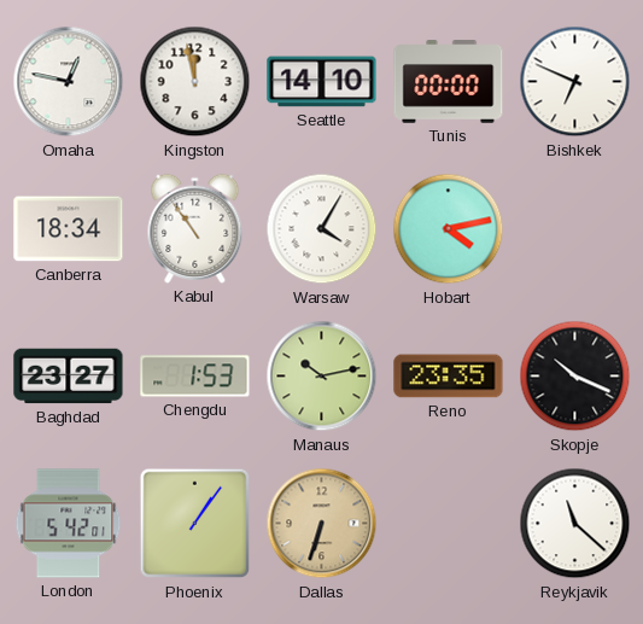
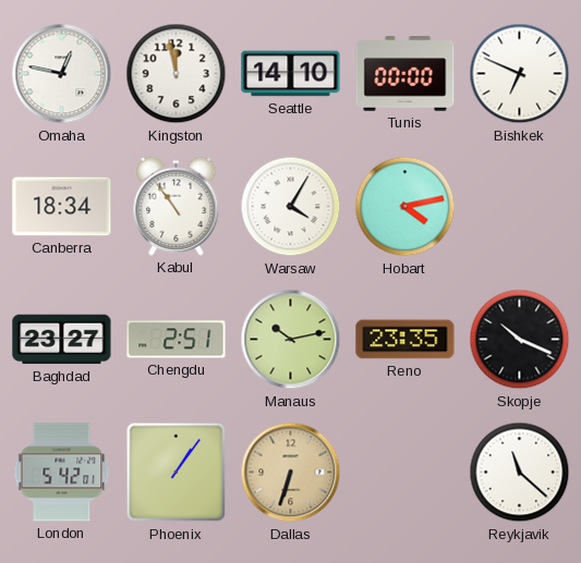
Chengdu: 1:53 -> 2:51 (177, 340)
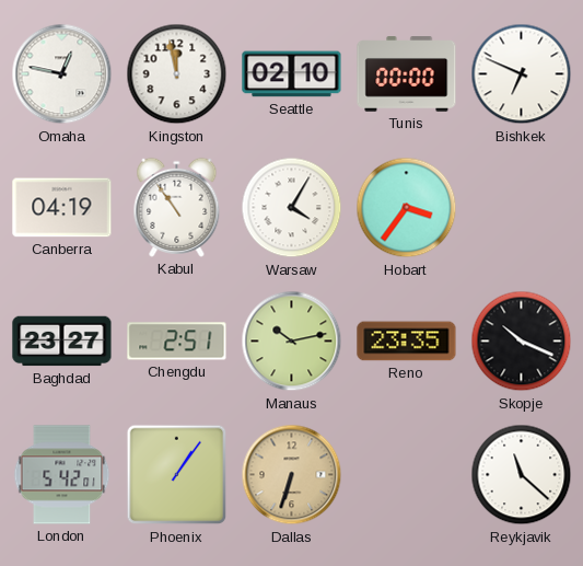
Seattle: 14:10 -> 02:10 (292, 74)
Canberra: 18:34 -> 04:19 (62, 208)
Hobart: 4:13 -> 3:36 (407, 208)
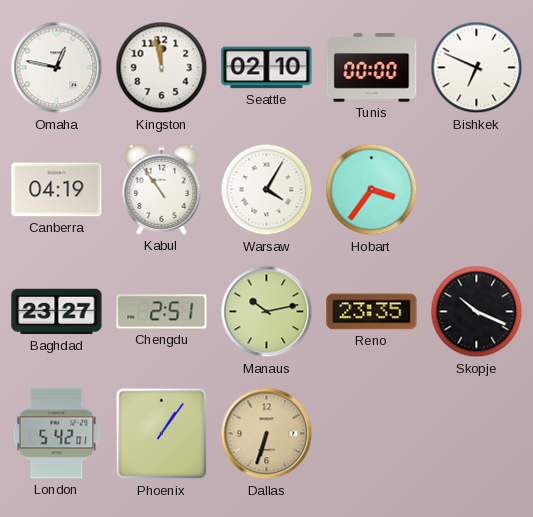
Reykjavik: 11:22 -> none (522, 475)
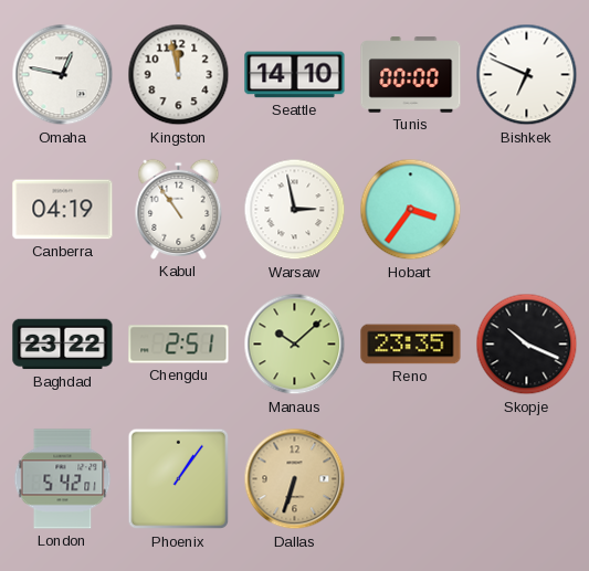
Seattle: 02:10 -> 14:10 (295, 75)
Warsaw: 4:05 -> 2:58 (295, 210)
Baghdad: 23:27 -> 23:22 (63, 345)
Manaus: 10:13 -> 10:08 (295, 345)
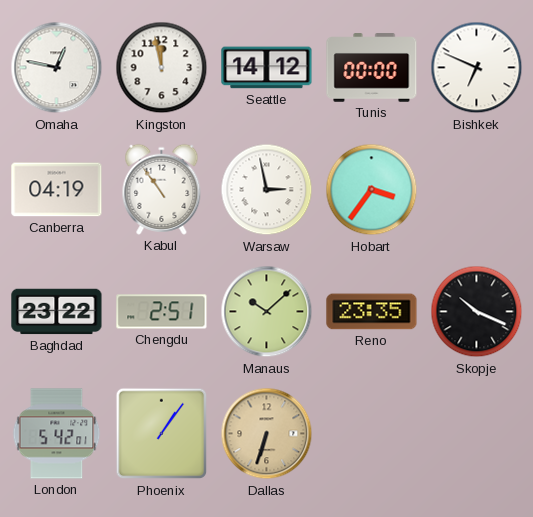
Seattle: 14:10 -> 14:12 (267, 68)
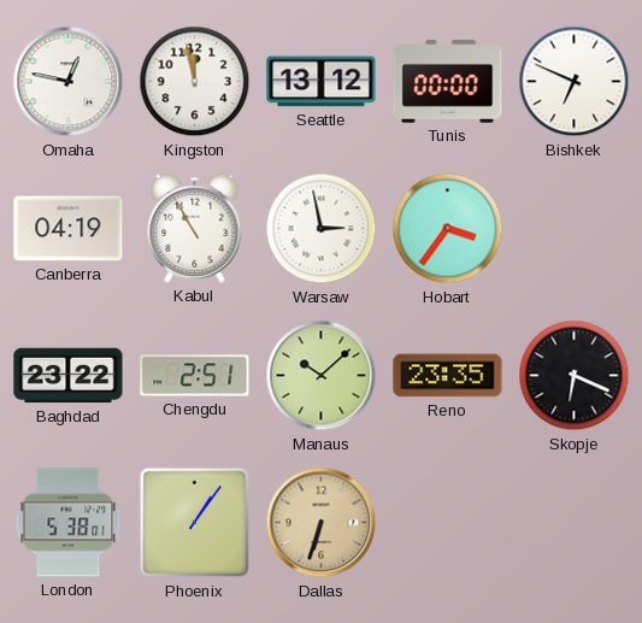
Seattle: 14:12 -> 13:12 (322, 82)
Kabul: 10:54 -> 10:55 (195, 228)
Skopje: 10:19 -> 6:19 (575, 376)
London: 5:42 -> 5:38 (69, 523)
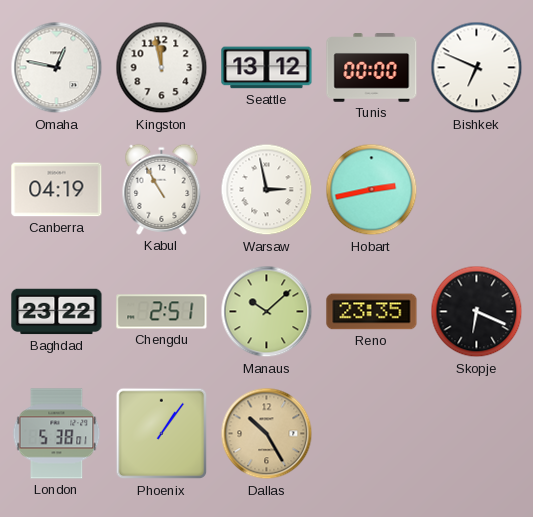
Hobart: 3:36 -> 2:43 (372, 190)
Dallas: 6:33 -> 10:25 (267, 434)
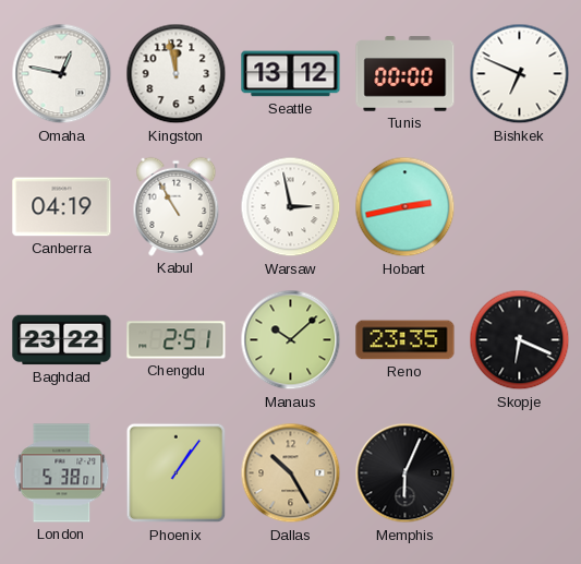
Memphis: none -> 6:04 (406, 473)
